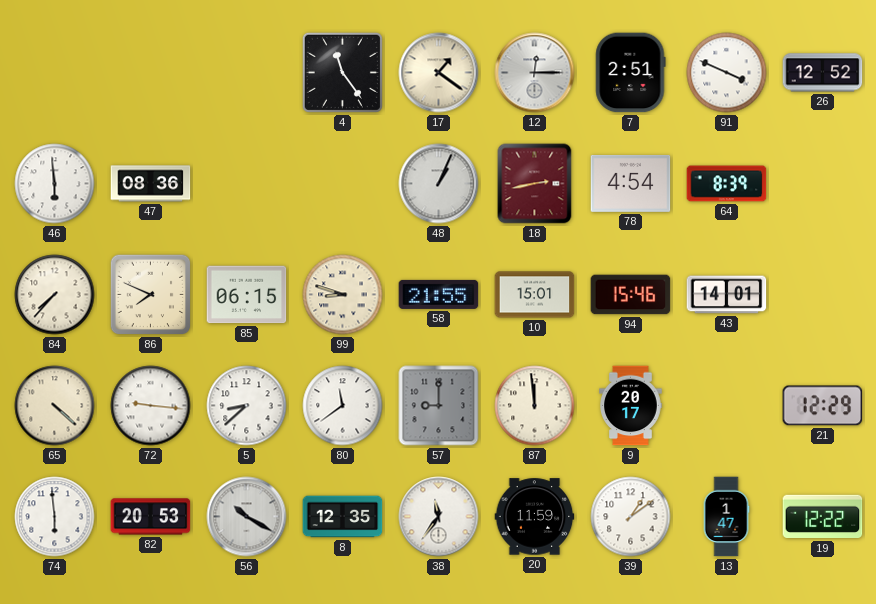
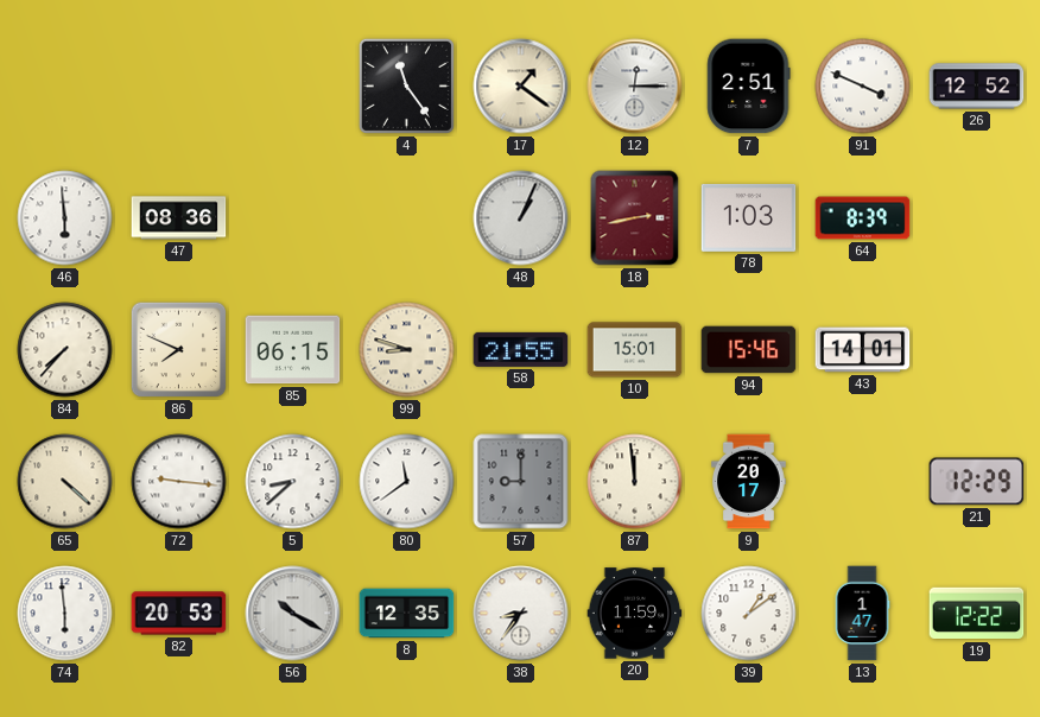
78: 4:54 -> 1:03 (749, 217)
38: 11:36 -> 8:36 (521, 614)
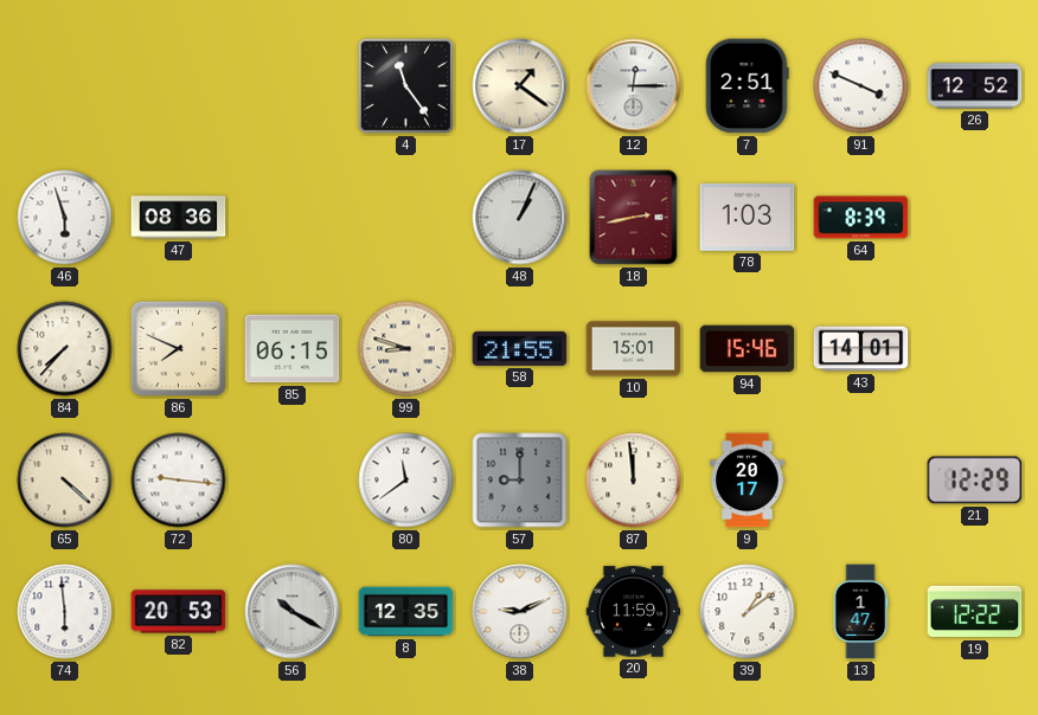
46: 5:59 -> 5:57 (65, 218)
5: 8:38 -> none (293, 482)
38: 8:36 -> 9:11 (520, 612)
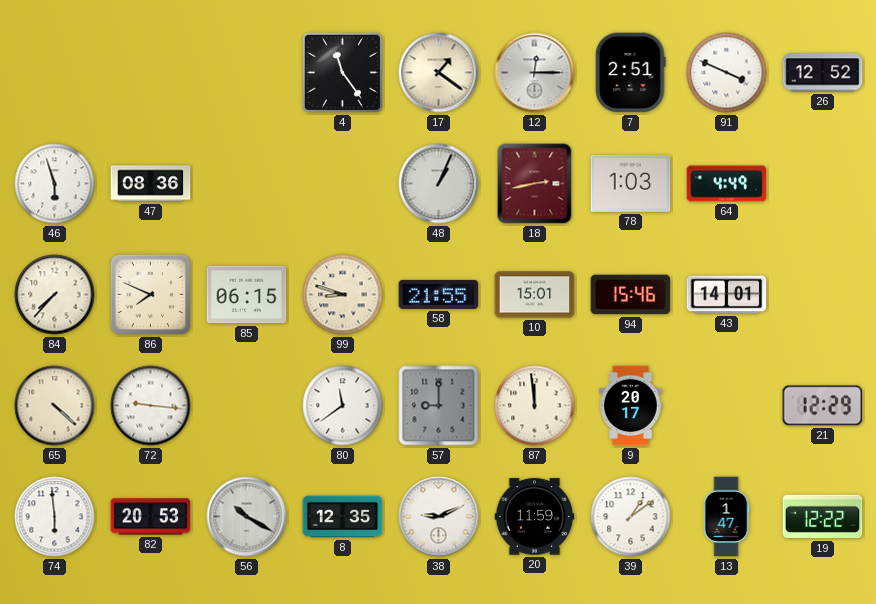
64: 8:39 -> 4:49 (727, 184)
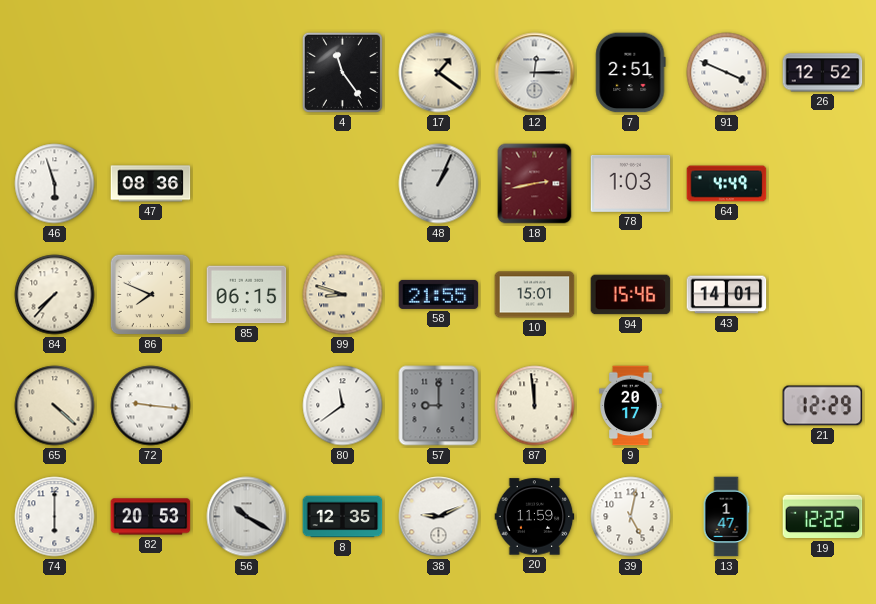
74: 5:59 -> 6:00 (55, 517)
39: 1:09 -> 5:02 (631, 517)
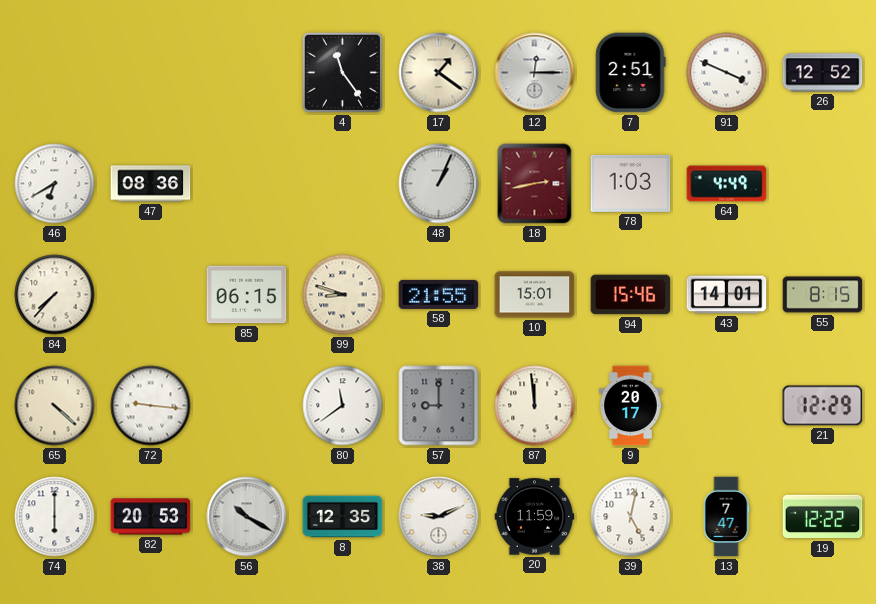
46: 5:57 -> 6:40 (55, 184)
86: 7:49 -> none (151, 295)
55: none -> 8:15 (823, 295)
13: 1:47 -> 7:47 (726, 517)
